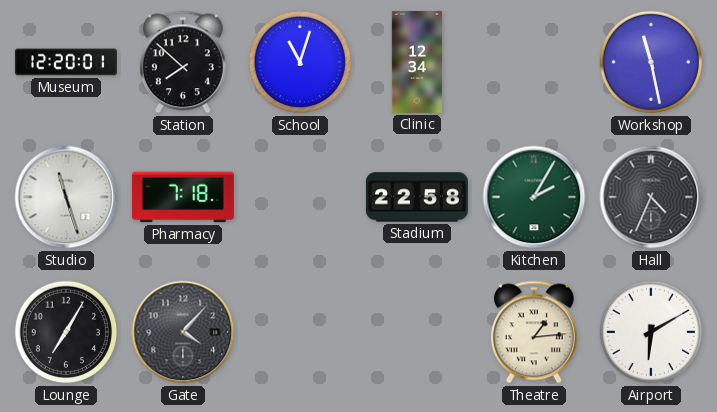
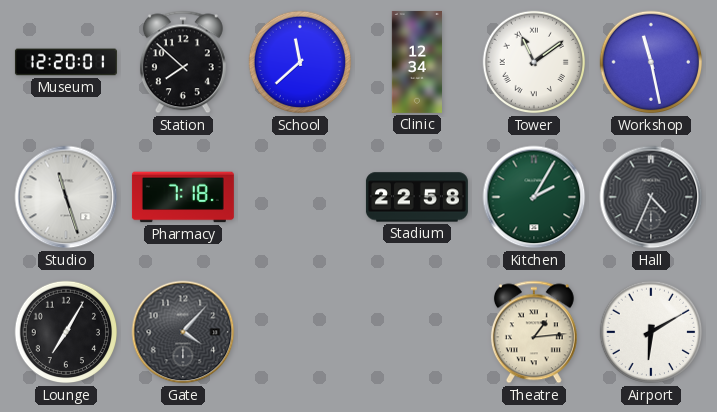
School: 11:03 -> 11:38 (300, 62)
Tower: none -> 11:09 (534, 62)
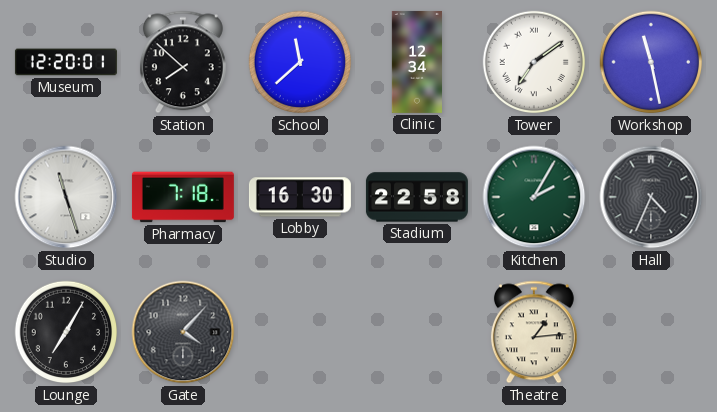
Tower: 11:09 -> 7:09 (534, 62)
Lobby: none -> 16:30 (300, 197)
Airport: 6:10 -> none (651, 332)
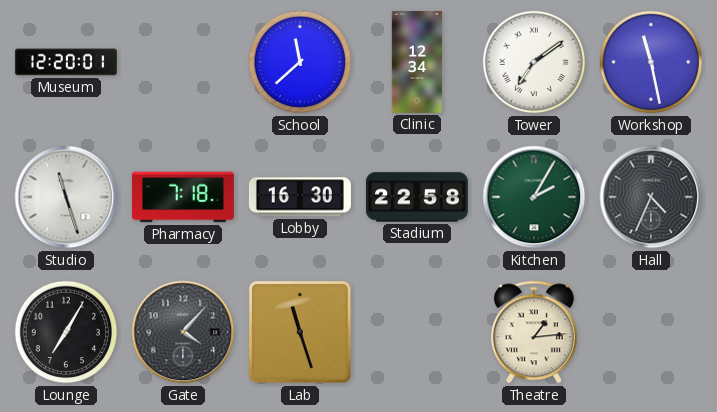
Station: 7:52 -> none (183, 62)
Lab: none -> 11:27 (300, 332)
